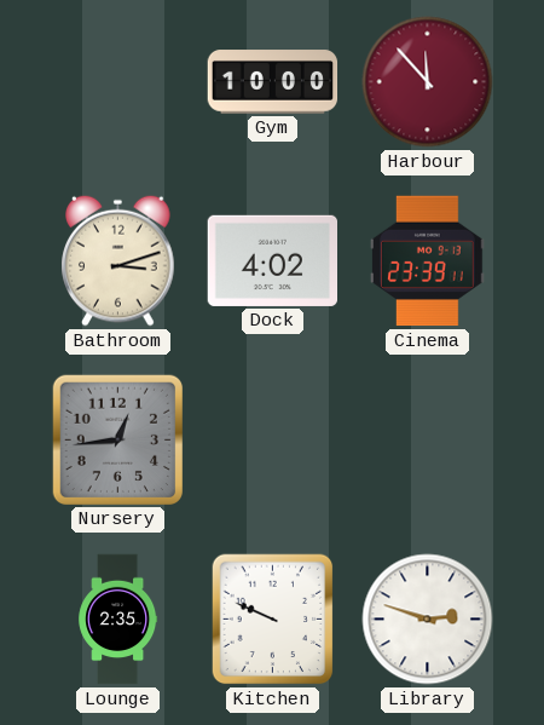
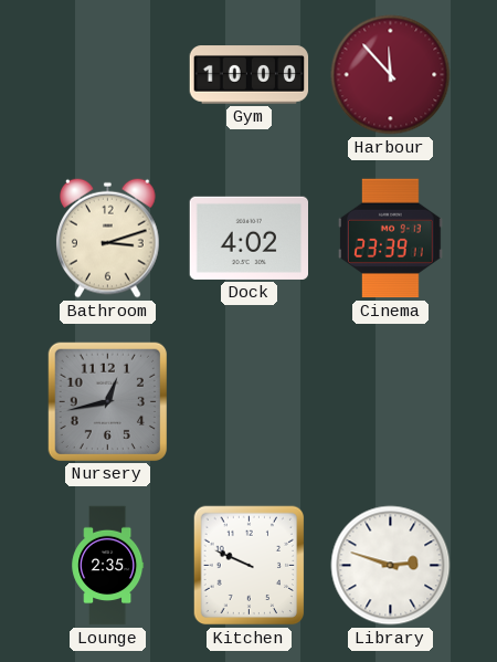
Nursery: 12:44 -> 12:43 (107, 401)
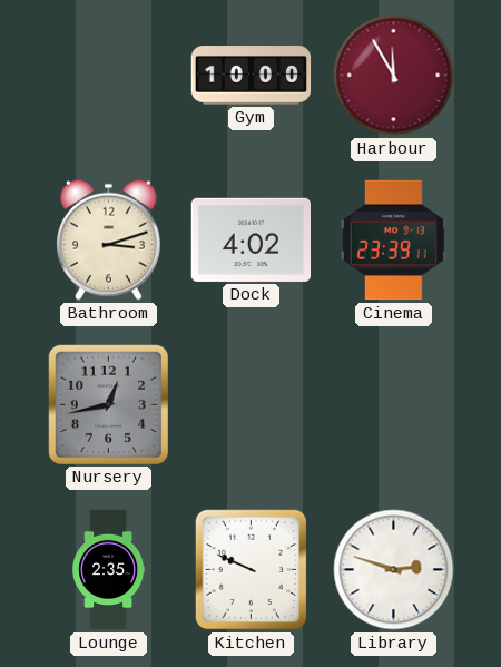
Harbour: 11:53 -> 11:55 (394, 76)
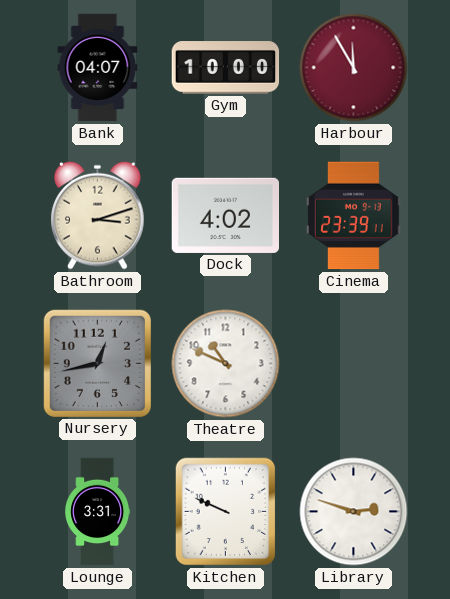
Bank: none -> 04:07 (98, 68)
Theatre: none -> 10:49 (226, 364)
Lounge: 2:35 -> 3:31 (98, 512)
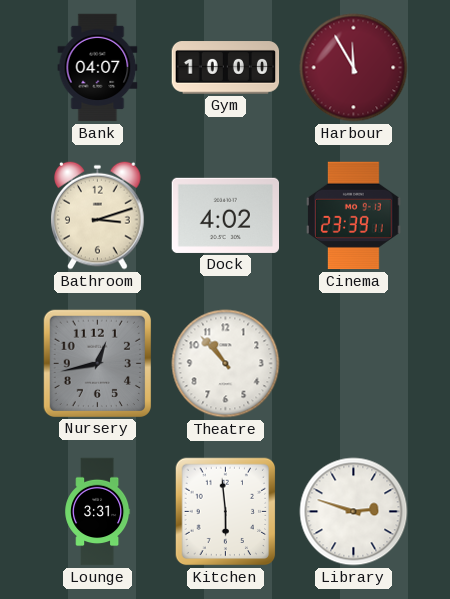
Theatre: 10:49 -> 10:53 (226, 364)
Kitchen: 9:49 -> 5:59 (226, 512)
